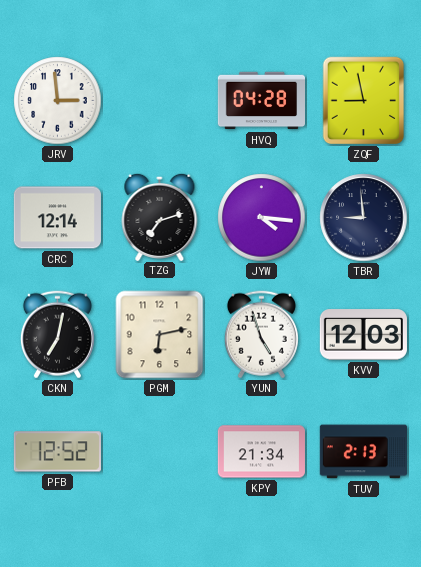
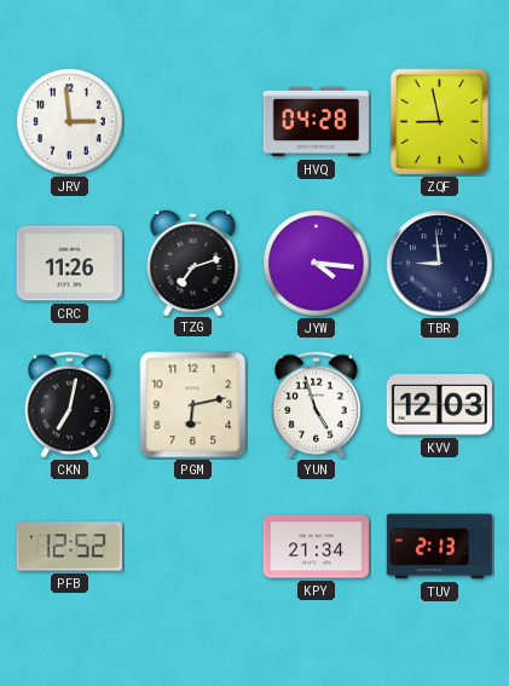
CRC: 12:14 -> 11:26 (69, 264)
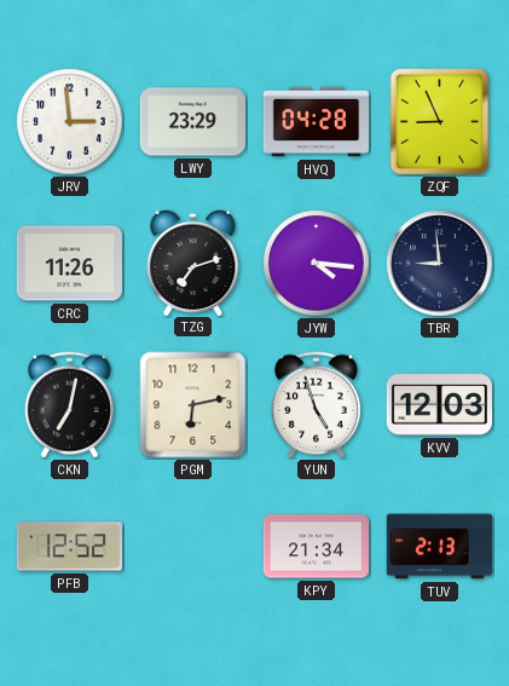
LWY: none -> 23:29 (192, 122)
ZQF: 8:58 -> 8:56 (440, 122)
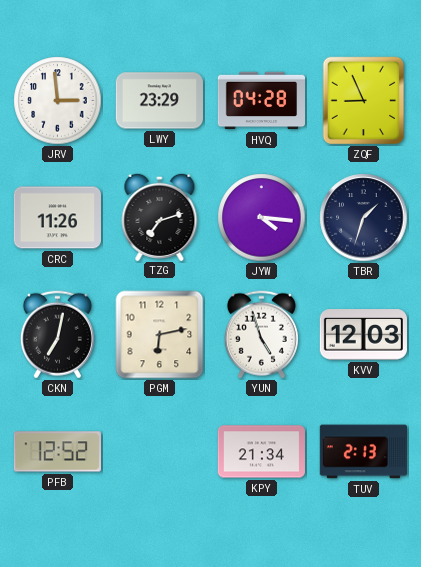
TBR: 8:59 -> 1:33 (364, 218)
